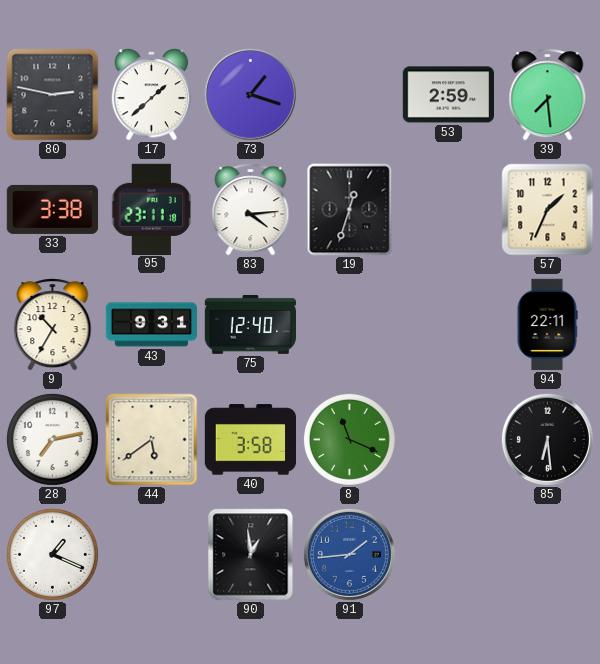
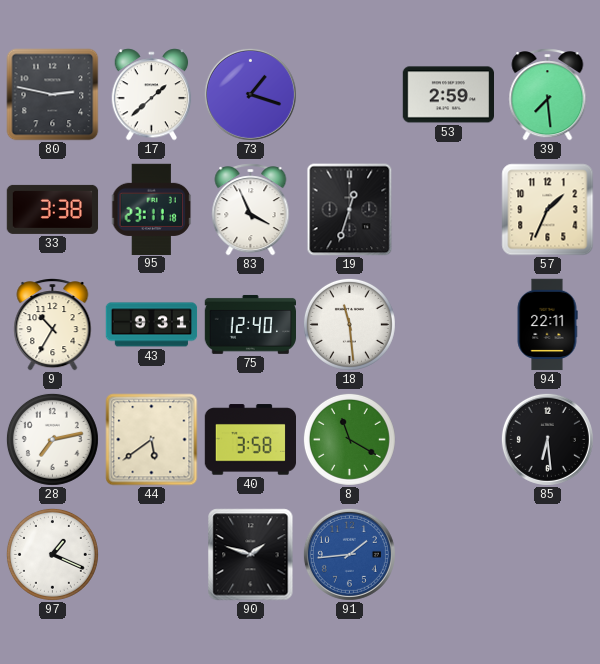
83: 4:14 -> 3:56 (251, 210)
18: none -> 11:29 (349, 324)
8: 11:19 -> 11:20 (349, 439)
90: 12:59 -> 1:48 (251, 555)
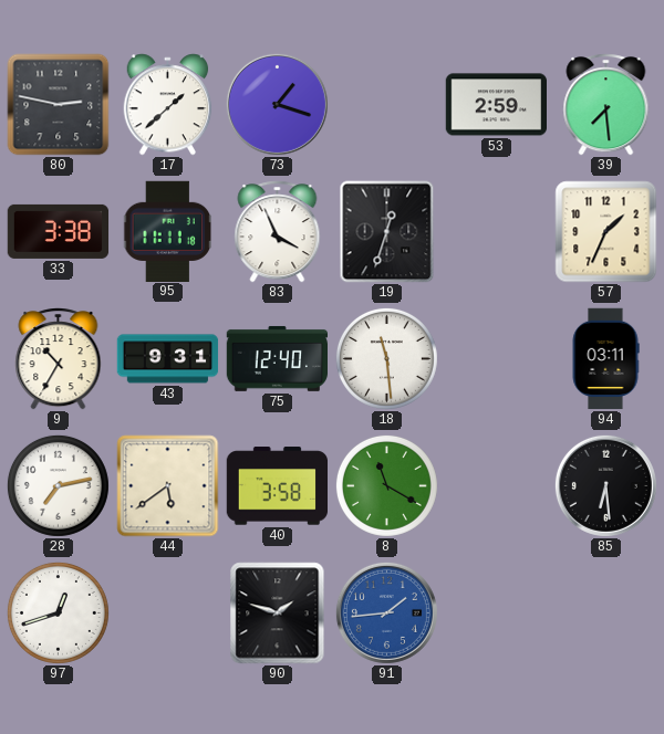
95: 23:11 -> 11:11 (168, 231)
94: 22:11 -> 03:11 (605, 359)
97: 1:19 -> 12:42 (58, 612)
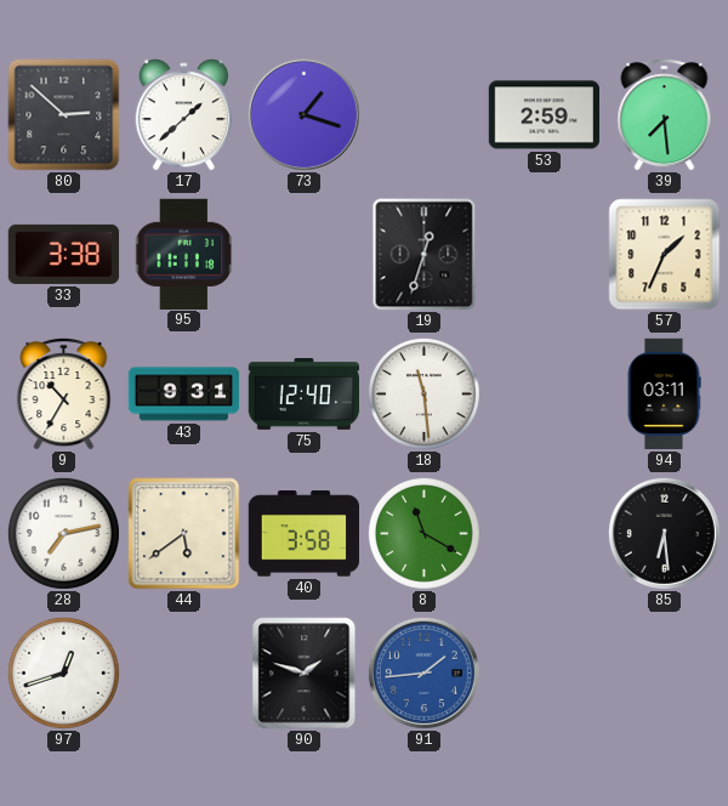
80: 2:47 -> 2:52 (64, 115)
83: 3:56 -> none (278, 232)
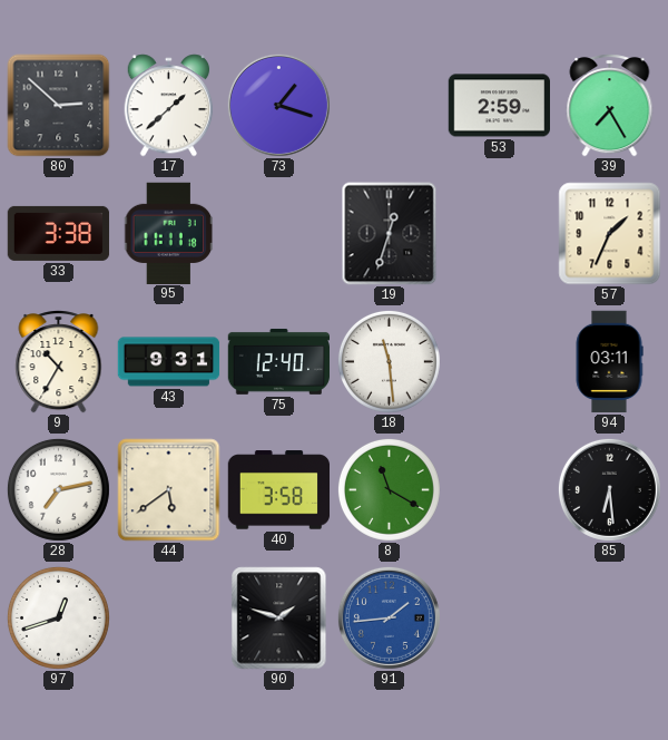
39: 7:29 -> 7:25 (610, 106)
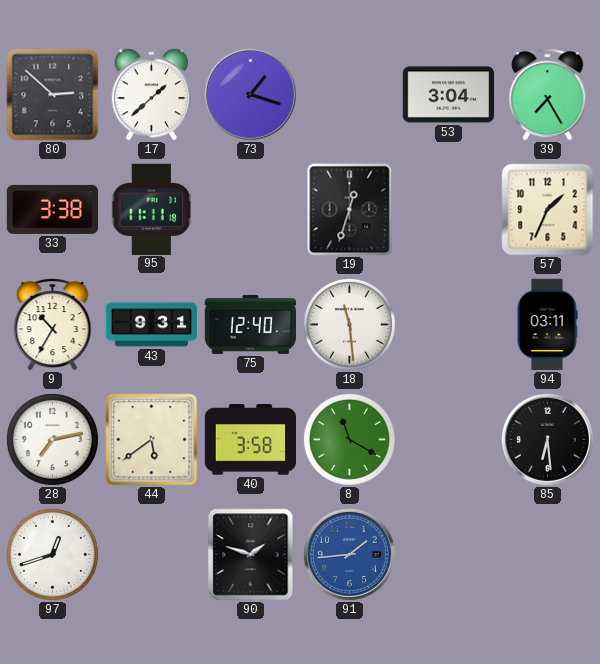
53: 2:59 -> 3:04 (448, 95)
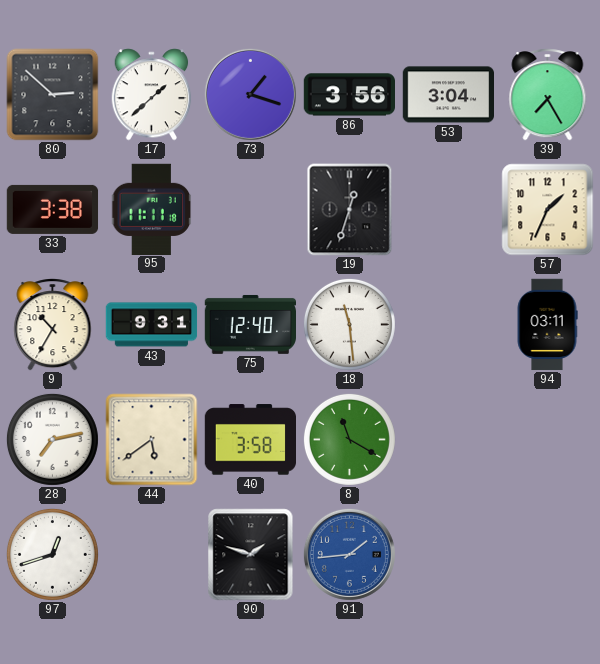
86: none -> 3:56 (349, 95)
85: 6:29 -> none (547, 439)
